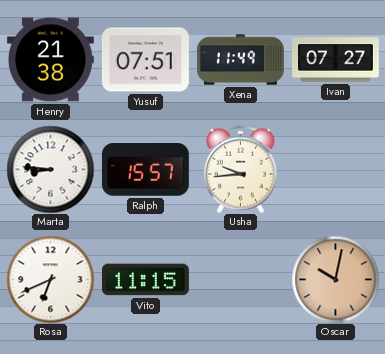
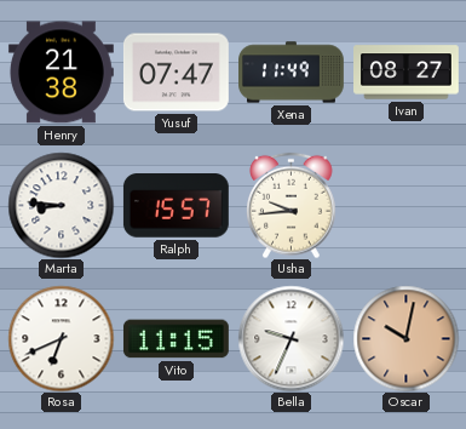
Yusuf: 07:51 -> 07:47 (176, 73)
Ivan: 07:27 -> 08:27 (407, 73)
Bella: none -> 9:34 (290, 338)
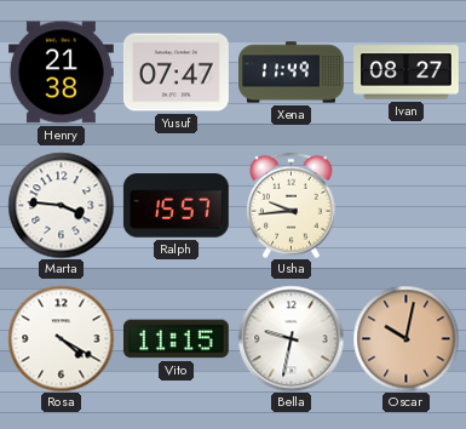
Marta: 8:46 -> 3:46 (61, 205)
Rosa: 6:41 -> 4:20 (61, 338)
Bella: 9:34 -> 9:32 (290, 338)
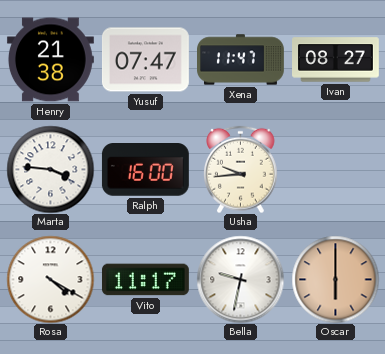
Xena: 11:49 -> 11:47 (241, 60)
Ralph: 15:57 -> 16:00 (145, 170)
Vito: 11:15 -> 11:17 (145, 280)
Oscar: 10:02 -> 6:00 (335, 279)
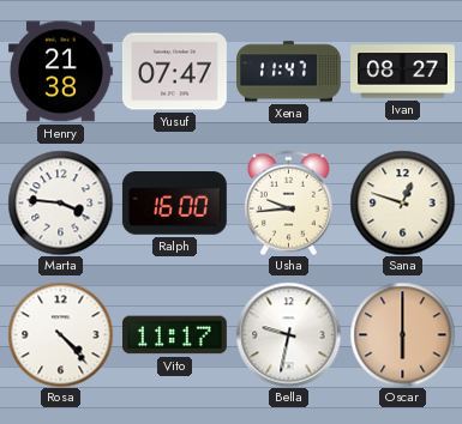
Sana: none -> 12:48 (402, 202)
Rosa: 4:20 -> 4:23 (60, 334)
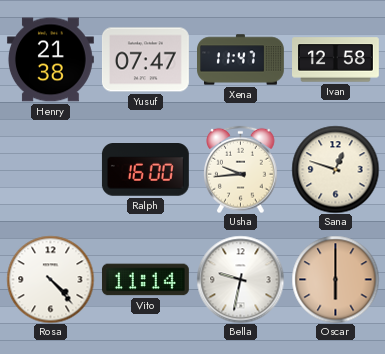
Ivan: 08:27 -> 12:58 (336, 60)
Marta: 3:46 -> none (60, 202)
Vito: 11:17 -> 11:14 (145, 280)
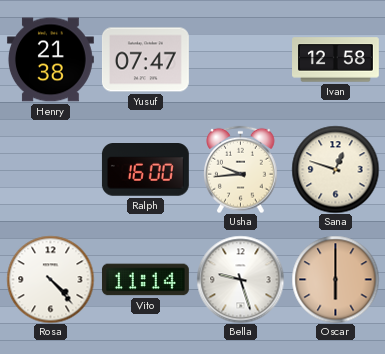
Xena: 11:47 -> none (241, 60)
Bella: 9:32 -> 9:27 (240, 279)
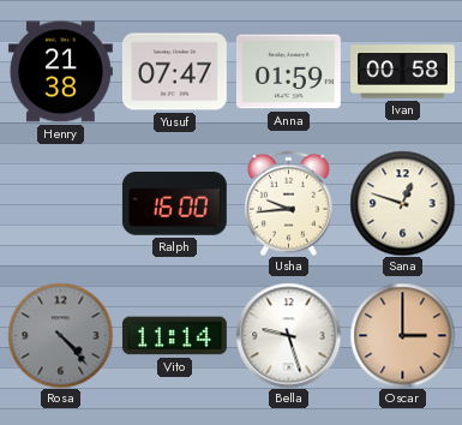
Anna: none -> 01:59 (288, 72)
Ivan: 12:58 -> 00:58 (403, 72)
Rosa dial: white -> grey (60, 335)
Oscar: 6:00 -> 3:00 (402, 335)
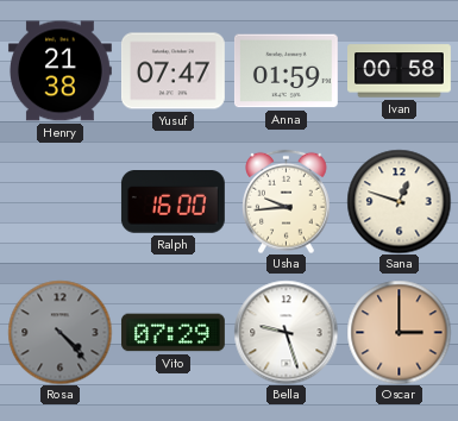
Vito: 11:14 -> 07:29 (172, 333)
